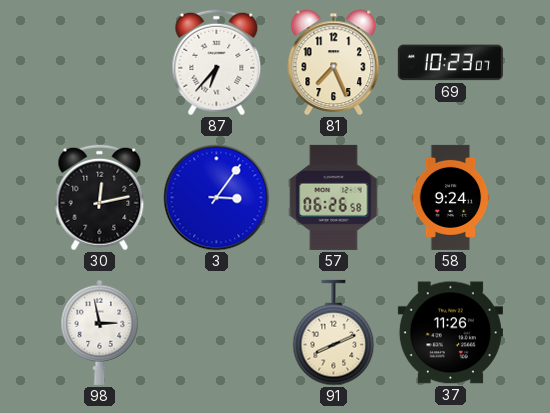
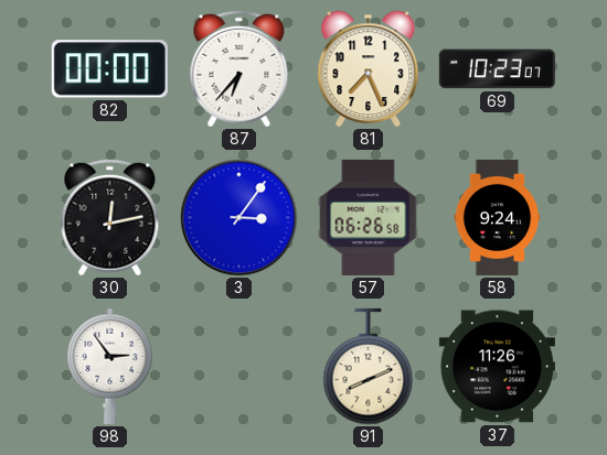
82: none -> 00:00 (109, 69)
98: 2:58 -> 2:54 (110, 366)
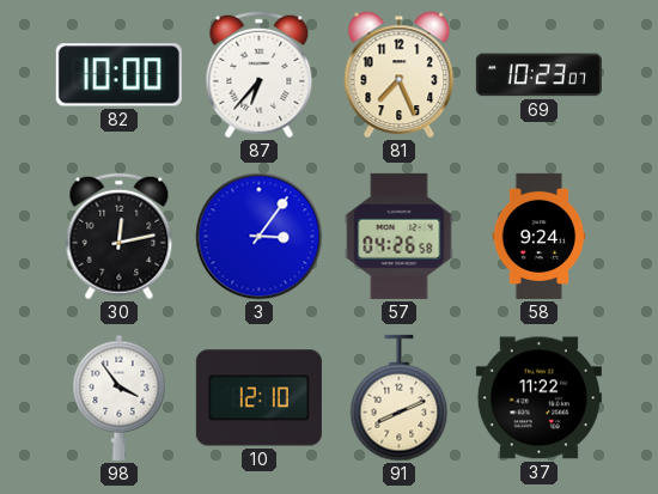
82: 00:00 -> 10:00 (118, 75)
57: 06:26 -> 04:26 (400, 236)
98: 2:54 -> 3:54 (120, 397)
10: none -> 12:10 (258, 398)
37: 11:26 -> 11:22 (538, 398)
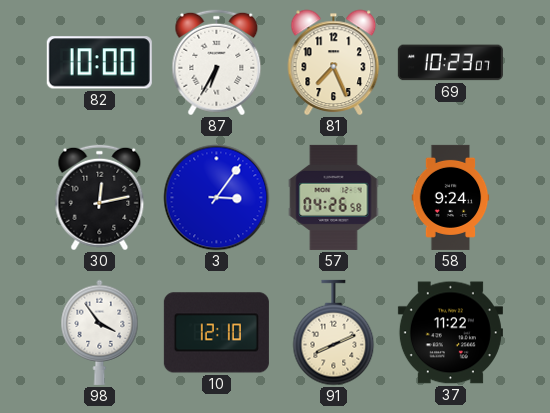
87: 6:37 -> 6:35 (217, 63)
